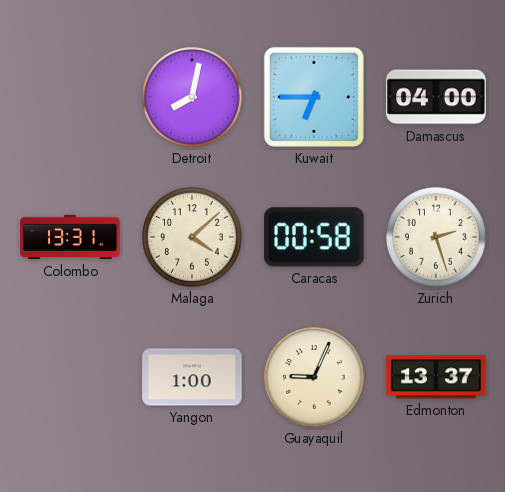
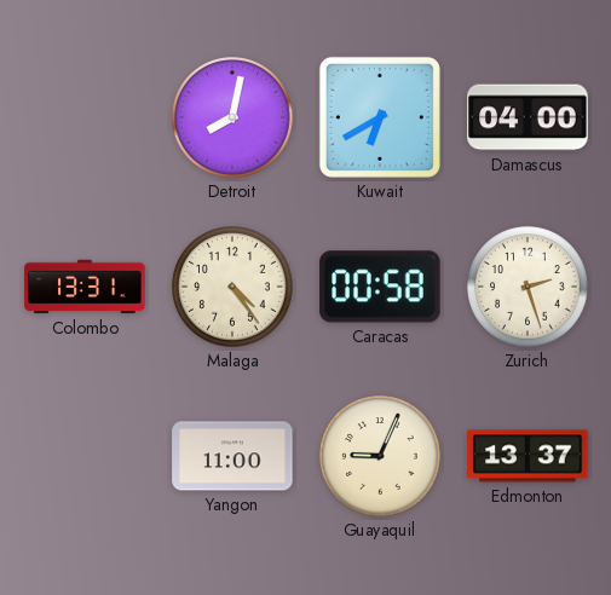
Kuwait: 6:45 -> 6:40 (380, 117)
Malaga: 4:08 -> 4:24 (232, 287)
Yangon: 1:00 -> 11:00 (232, 456)
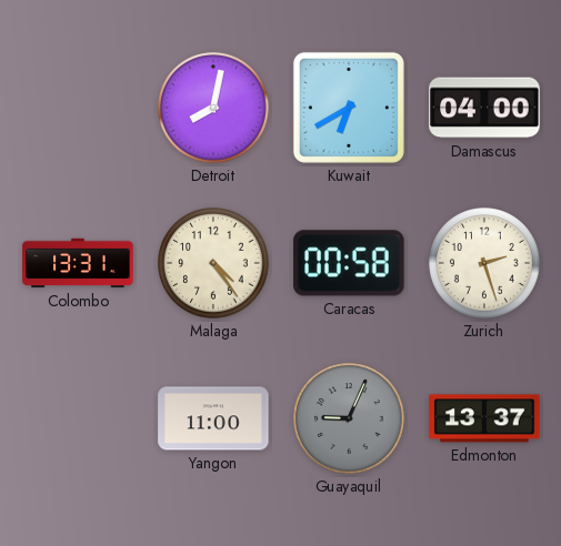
Guayaquil dial: cream -> grey (349, 418)
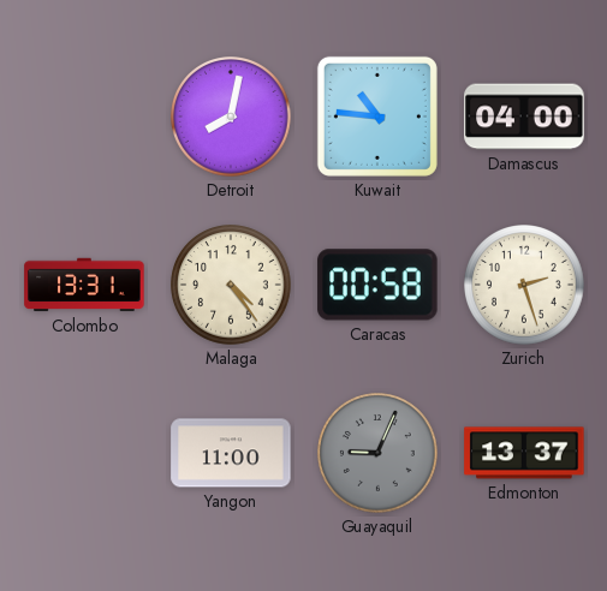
Kuwait: 6:40 -> 10:46 (377, 117)
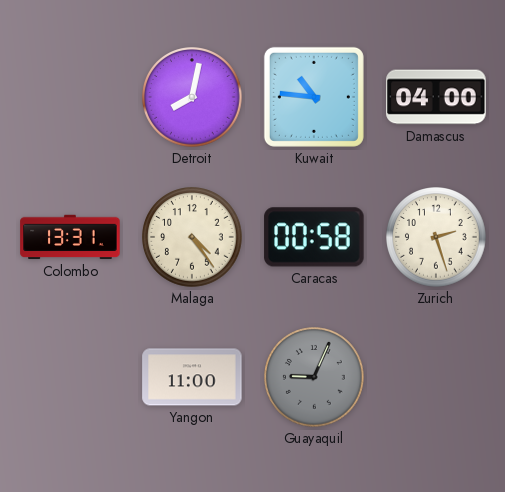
Edmonton: 13:37 -> none (524, 453)
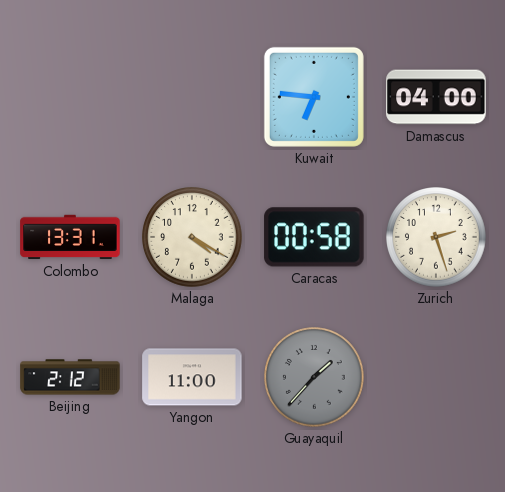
Detroit: 8:02 -> none (192, 97)
Kuwait: 10:46 -> 6:46 (314, 97)
Malaga: 4:24 -> 4:20 (192, 237)
Beijing: none -> 2:12 (70, 377)
Guayaquil: 9:04 -> 1:37 (314, 377)
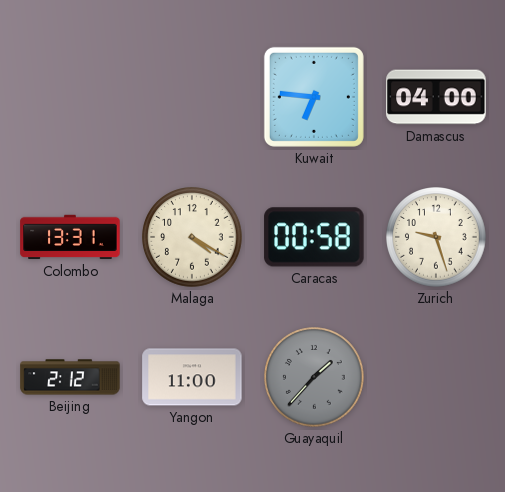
Zurich: 2:27 -> 9:27 (436, 237)
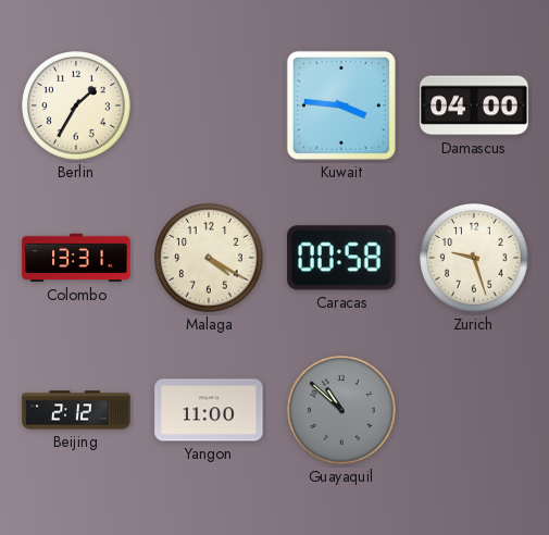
Berlin: none -> 1:35 (76, 105)
Kuwait: 6:46 -> 3:46 (341, 105)
Guayaquil: 1:37 -> 10:52 (341, 410)
